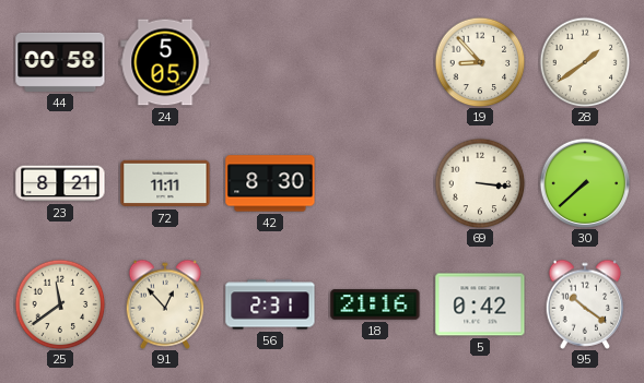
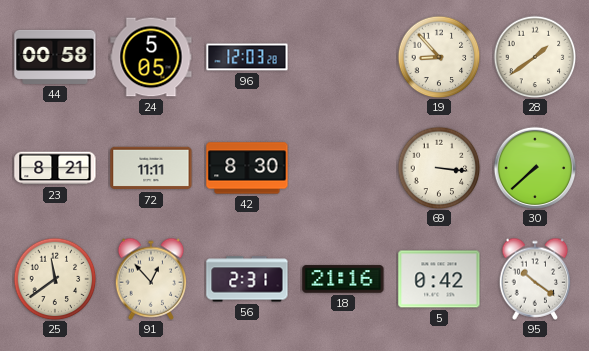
96: none -> 12:03 (247, 57)
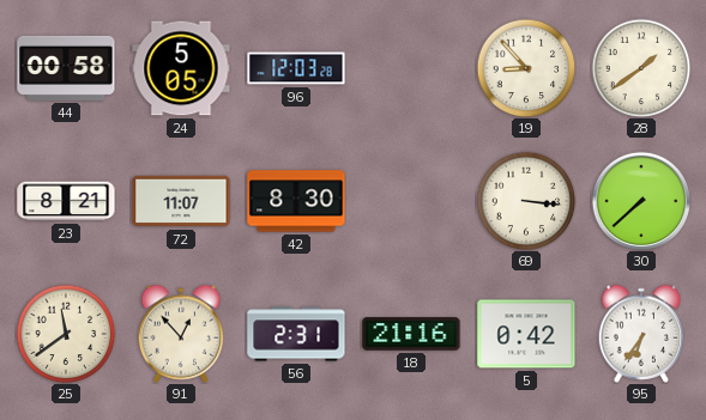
72: 11:11 -> 11:07 (181, 201)
95: 10:21 -> 6:36 (641, 334)
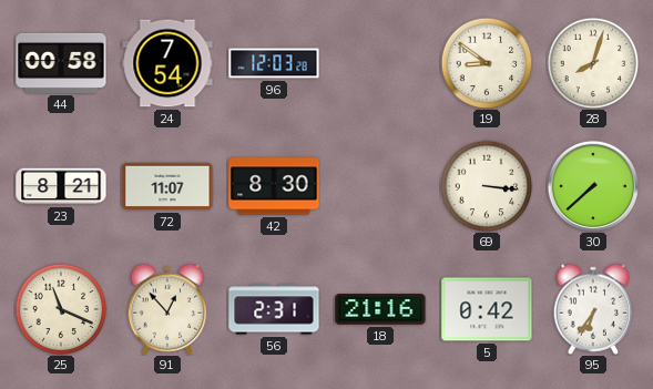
24: 5:05 -> 7:54 (167, 63)
19: 8:53 -> 8:51 (487, 63)
28: 1:39 -> 8:03 (593, 63)
25: 11:39 -> 11:19 (61, 309)
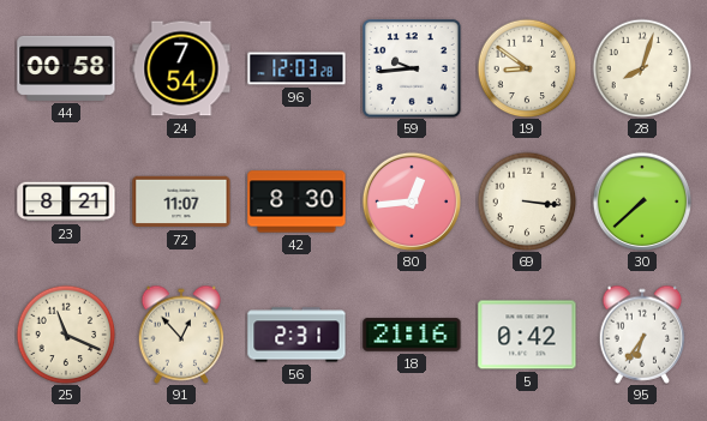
59: none -> 9:44 (412, 68)
80: none -> 12:44 (411, 200)
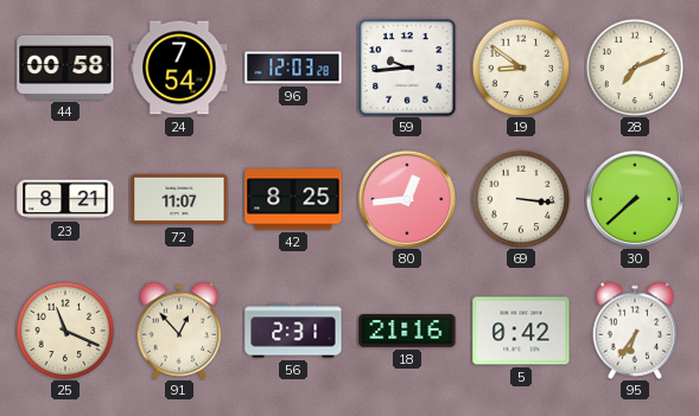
28: 8:03 -> 7:11 (635, 68)
42: 8:30 -> 8:25 (293, 199)
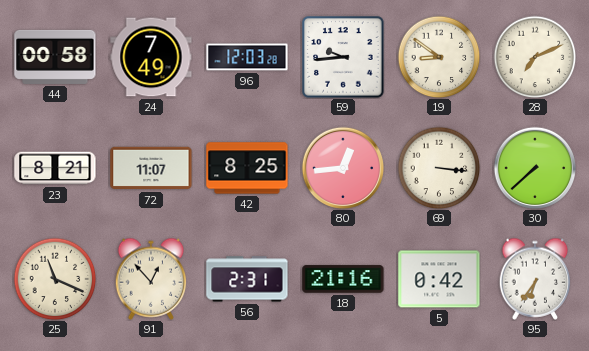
24: 7:54 -> 7:49 (151, 57)
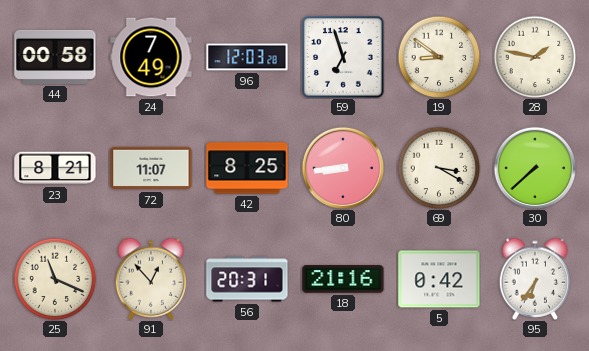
59: 9:44 -> 6:57 (343, 57)
28: 7:11 -> 1:47 (535, 57)
80: 12:44 -> 8:44 (342, 167)
69: 3:16 -> 3:20 (439, 168)
56: 2:31 -> 20:31 (247, 279)
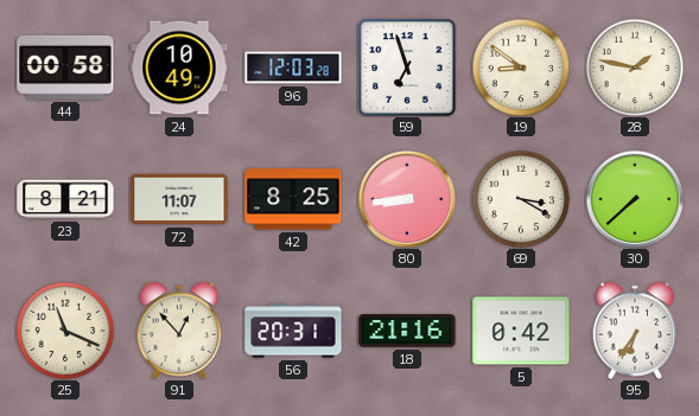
24: 7:49 -> 10:49 (179, 68)
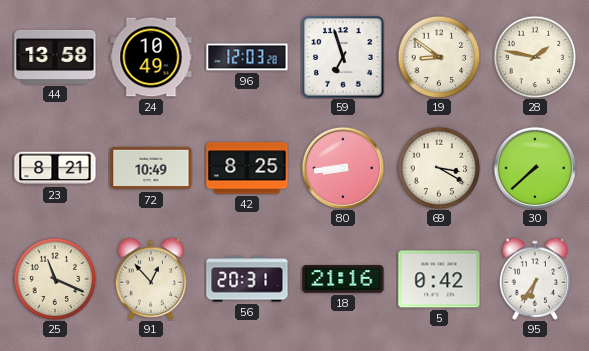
44: 00:58 -> 13:58 (55, 57)
72: 11:07 -> 10:49 (151, 168)
